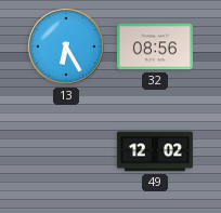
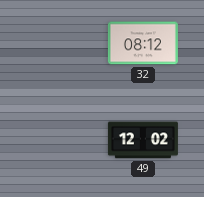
13: 6:25 -> none (66, 46)
32: 08:56 -> 08:12 (143, 43)
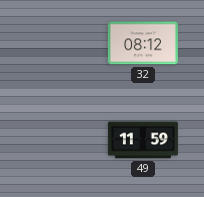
49: 12:02 -> 11:59 (143, 140)
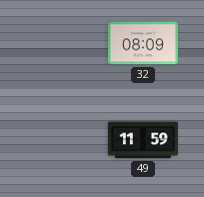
32: 08:12 -> 08:09 (143, 43)
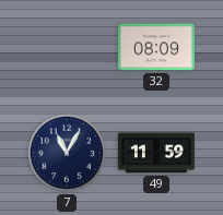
7: none -> 11:05 (67, 153)
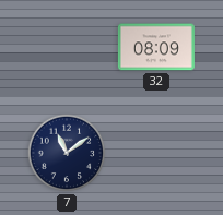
7: 11:05 -> 11:09 (67, 153)
49: 11:59 -> none (156, 153)
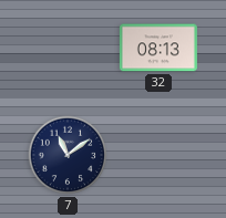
32: 08:09 -> 08:13 (158, 48)
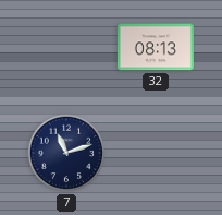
7: 11:09 -> 11:12 (66, 153)
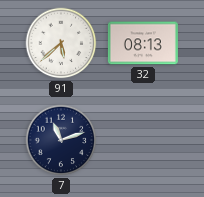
91: none -> 5:38 (61, 43)
